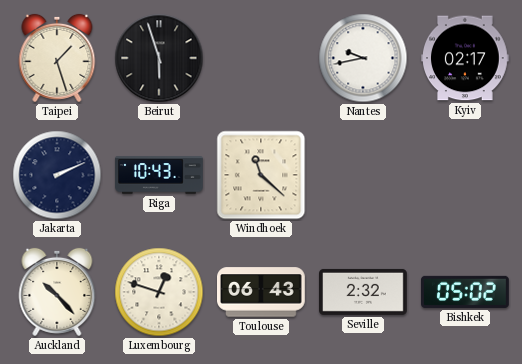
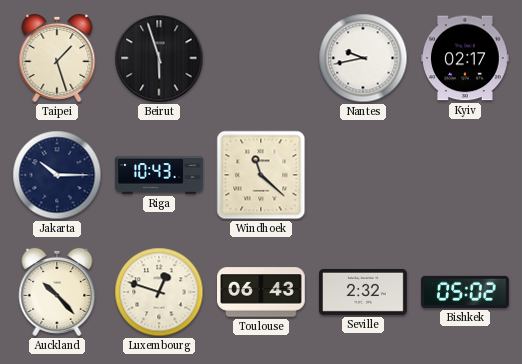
Jakarta: 2:11 -> 10:15 (57, 175)
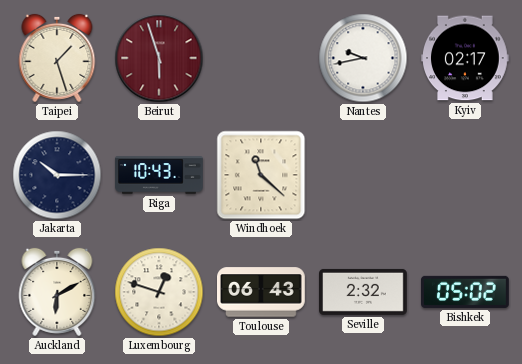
Beirut dial: black -> burgundy (159, 58)
Auckland: 10:23 -> 6:10 (57, 292)
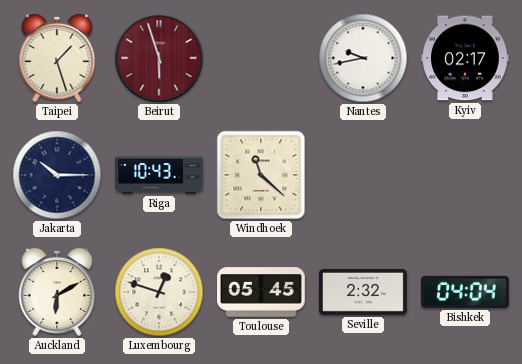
Toulouse: 06:43 -> 05:45 (262, 292)
Bishkek: 05:02 -> 04:04 (466, 292)
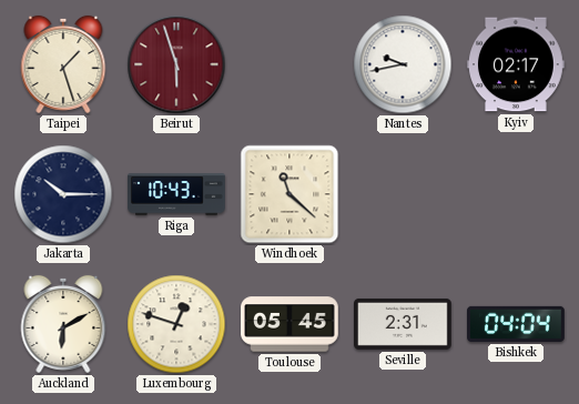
Seville: 2:32 -> 2:31 (404, 324)
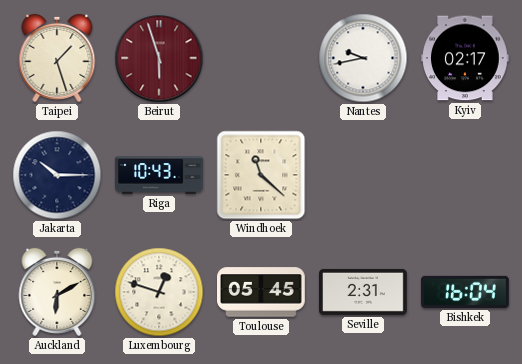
Bishkek: 04:04 -> 16:04 (466, 292)
